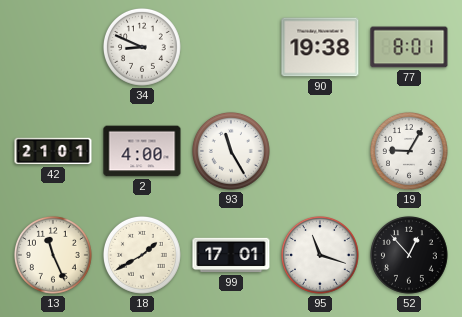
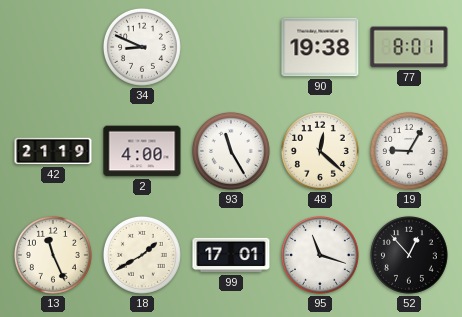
42: 21:01 -> 21:19 (53, 151)
48: none -> 12:22 (320, 151)
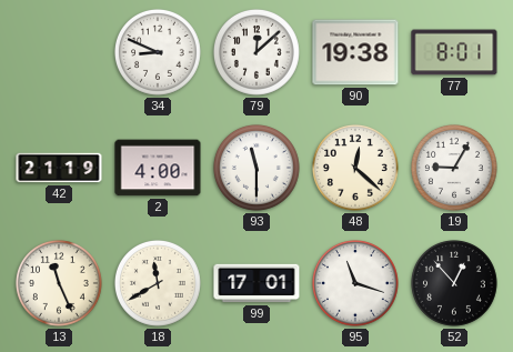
79: none -> 12:08 (256, 52)
93: 11:25 -> 11:30 (256, 168)
18: 1:40 -> 11:40 (158, 283)
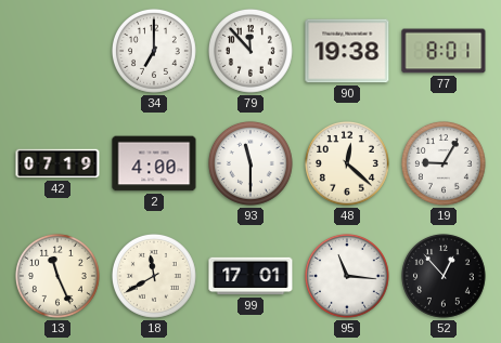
34: 8:49 -> 7:00 (154, 51)
79: 12:08 -> 11:53 (251, 51)
42: 21:19 -> 07:19 (57, 163)
95: 11:18 -> 11:16 (347, 276)
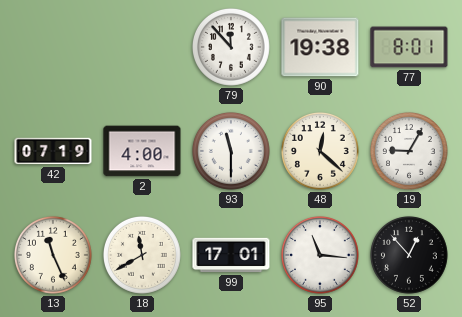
34: 7:00 -> none (154, 51)
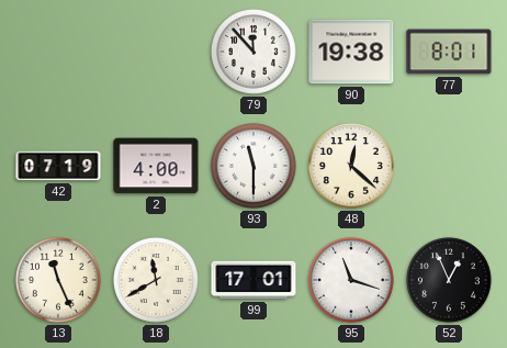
19: 9:05 -> none (409, 151)
95: 11:16 -> 11:18 (351, 280)
52: 12:53 -> 12:56 (449, 280)
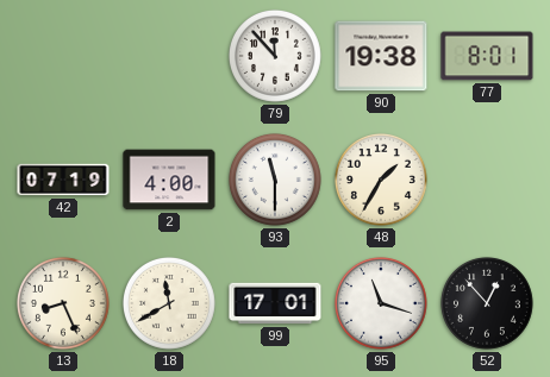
48: 12:22 -> 1:35 (381, 180)
13: 11:26 -> 8:26 (63, 303)
52: 12:56 -> 12:53 (487, 303)
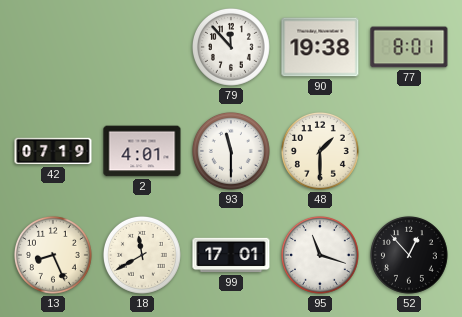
2: 4:00 -> 4:01 (142, 151)
48: 1:35 -> 1:30 (320, 151)
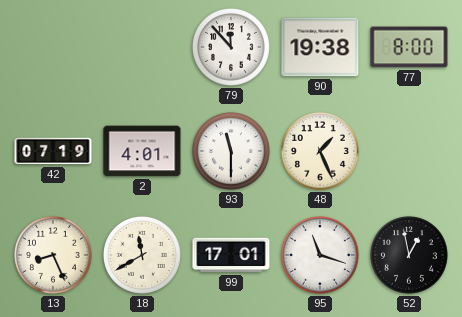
77: 8:01 -> 8:00 (409, 47)
48: 1:30 -> 1:26 (320, 151)
52: 12:53 -> 12:58 (409, 255)
